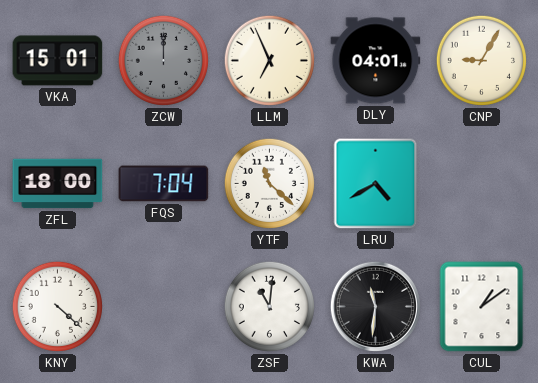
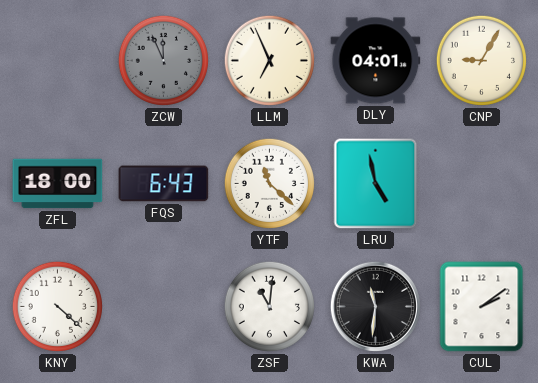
VKA: 15:01 -> none (58, 61)
ZCW: 12:00 -> 11:56 (163, 60)
FQS: 7:04 -> 6:43 (164, 184)
LRU: 4:40 -> 4:58 (376, 184)
CUL: 1:09 -> 2:09 (482, 307)
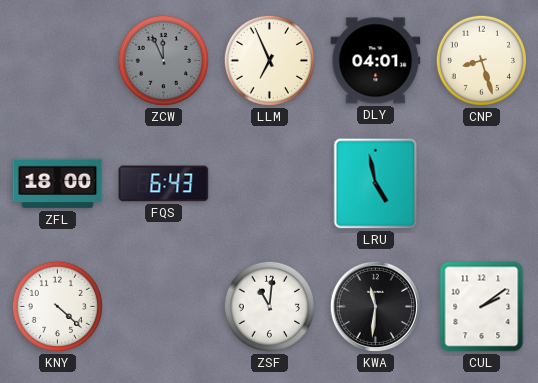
CNP: 9:05 -> 8:27 (481, 60)
YTF: 11:22 -> none (269, 183)
